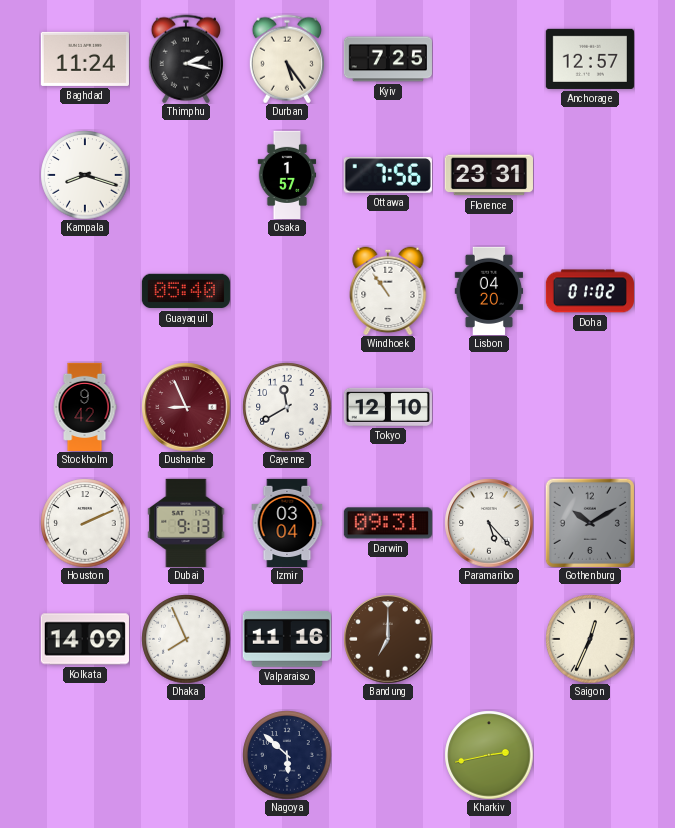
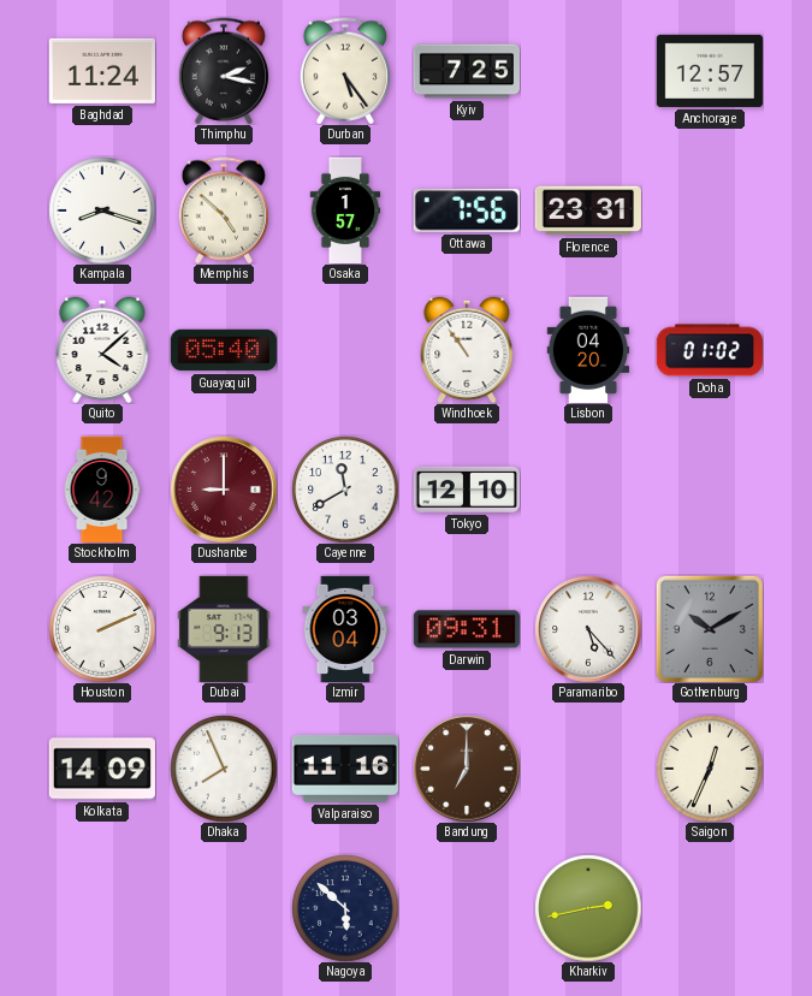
Memphis: none -> 4:52 (224, 211)
Quito: none -> 4:08 (102, 350)
Dushanbe: 8:56 -> 9:00 (224, 490)
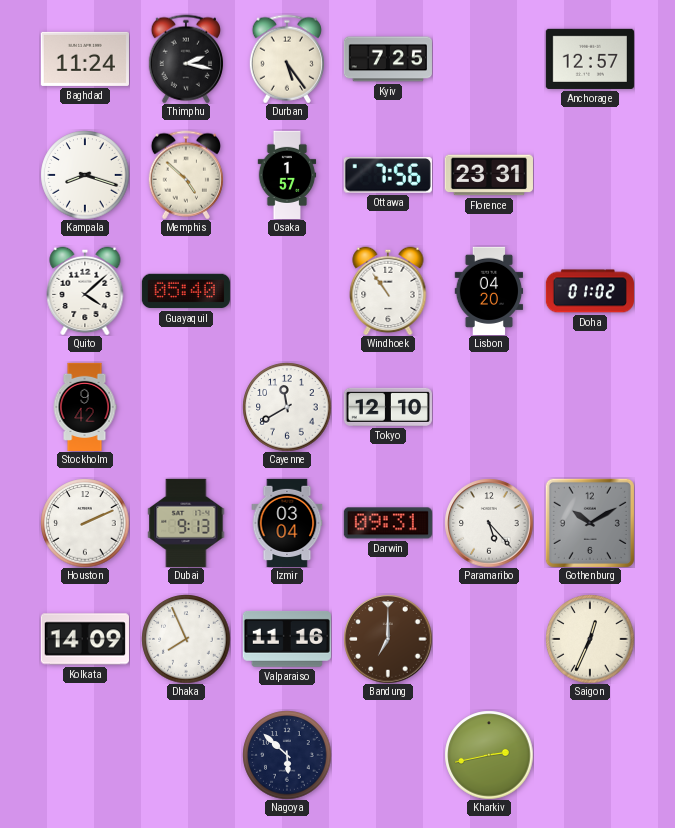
Dushanbe: 9:00 -> none (224, 490)
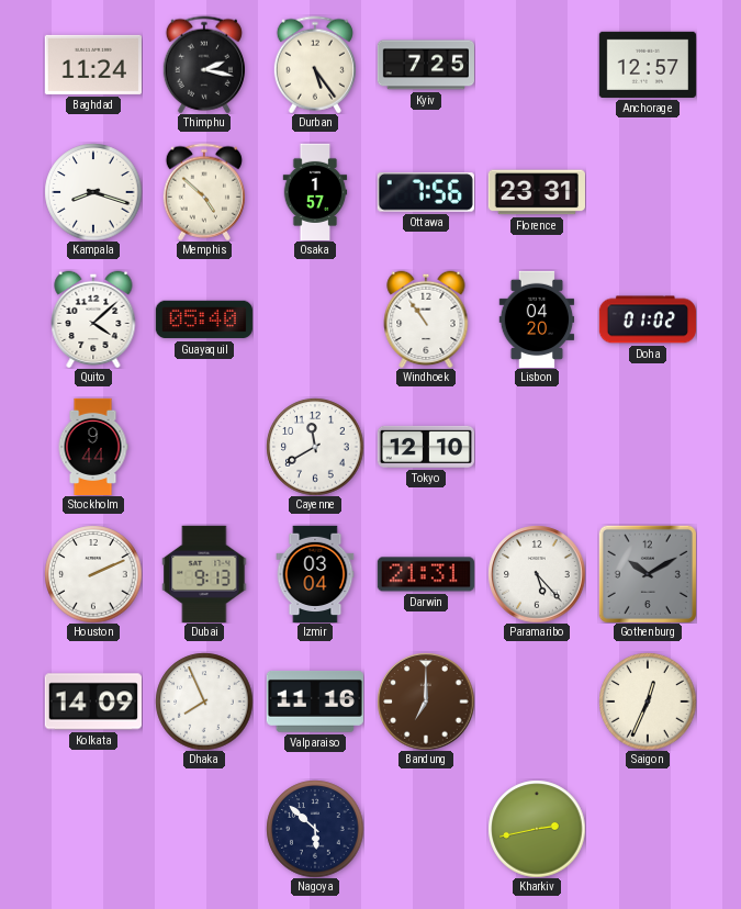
Stockholm: 9:42 -> 9:44 (93, 446)
Darwin: 09:31 -> 21:31 (426, 574)
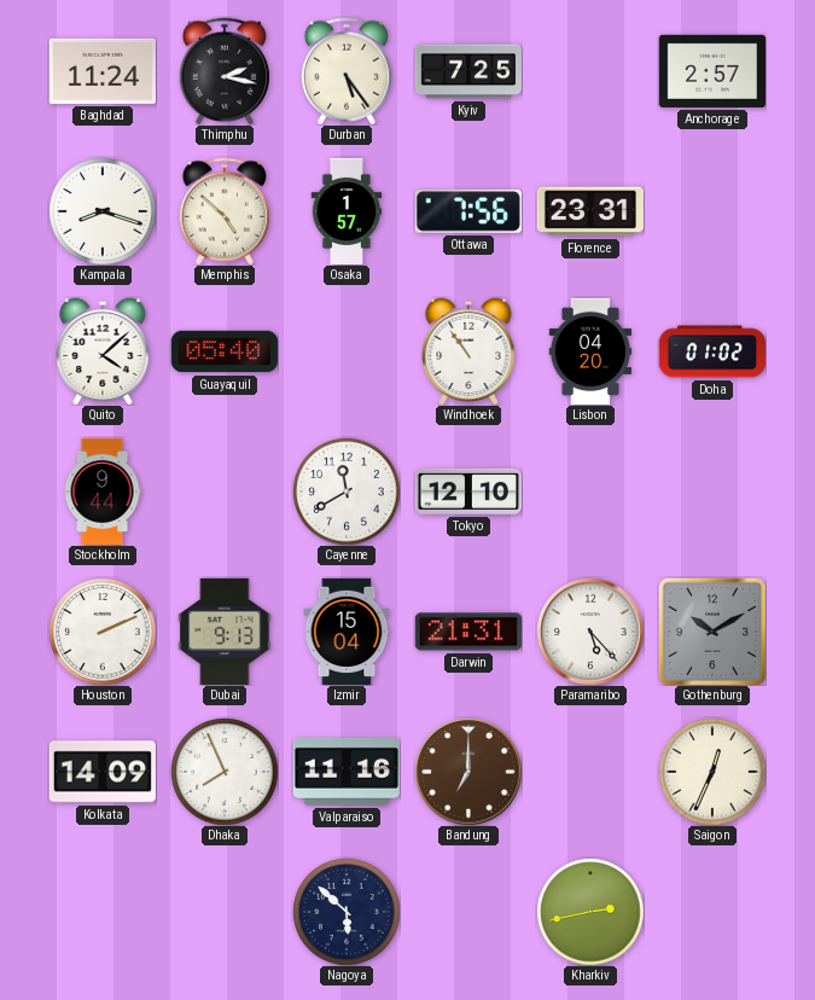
Anchorage: 12:57 -> 2:57 (712, 71)
Izmir: 03:04 -> 15:04 (347, 630)
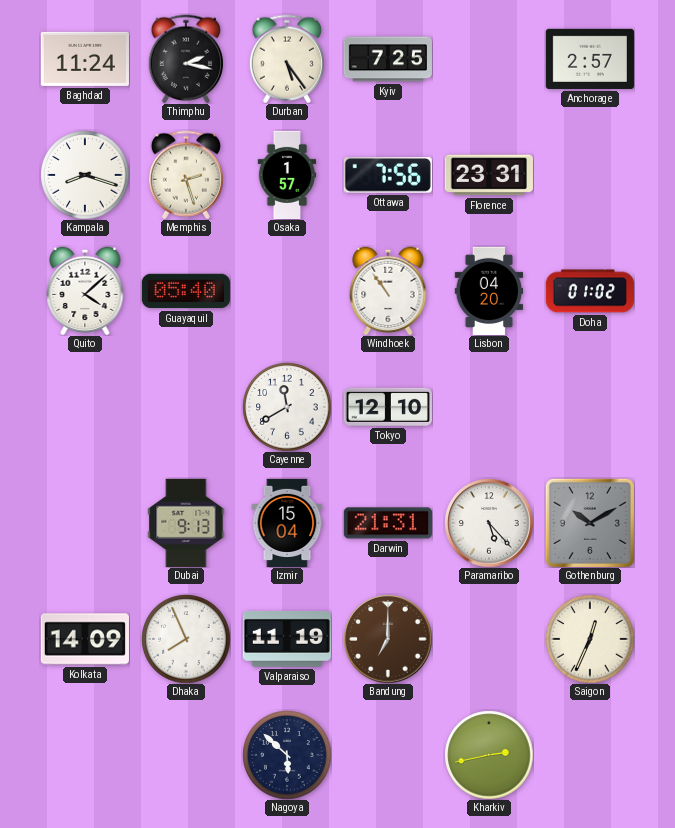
Memphis: 4:52 -> 2:27 (186, 175)
Stockholm: 9:44 -> none (103, 490)
Houston: 2:11 -> none (103, 632)
Valparaiso: 11:16 -> 11:19 (287, 639)
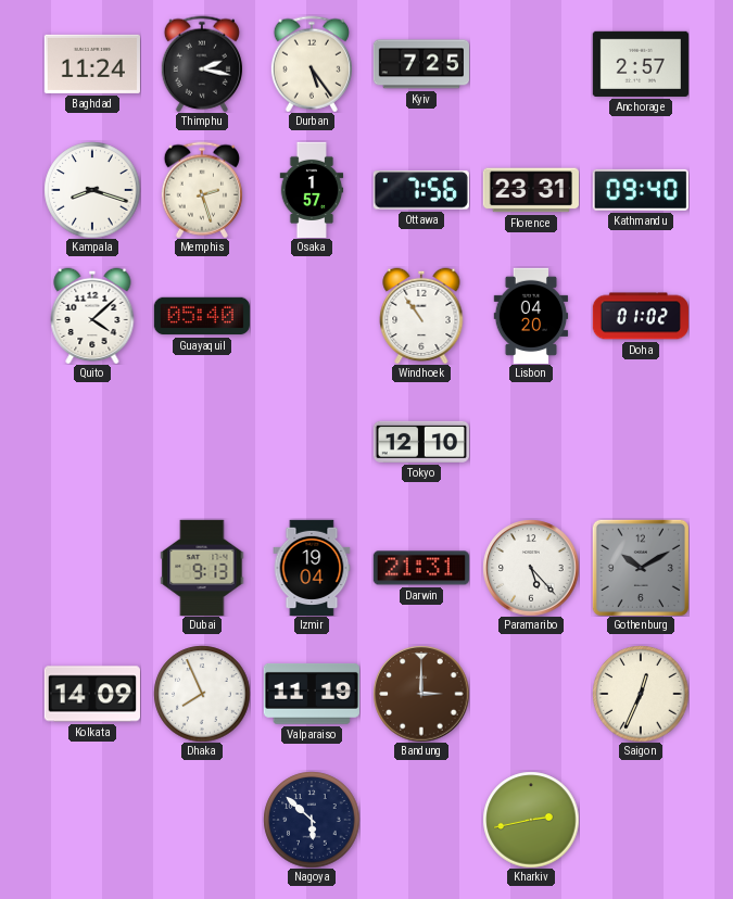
Kathmandu: none -> 09:40 (641, 190)
Cayenne: 11:40 -> none (287, 407)
Izmir: 15:04 -> 19:04 (312, 567)
Bandung: 7:00 -> 3:00 (421, 694)
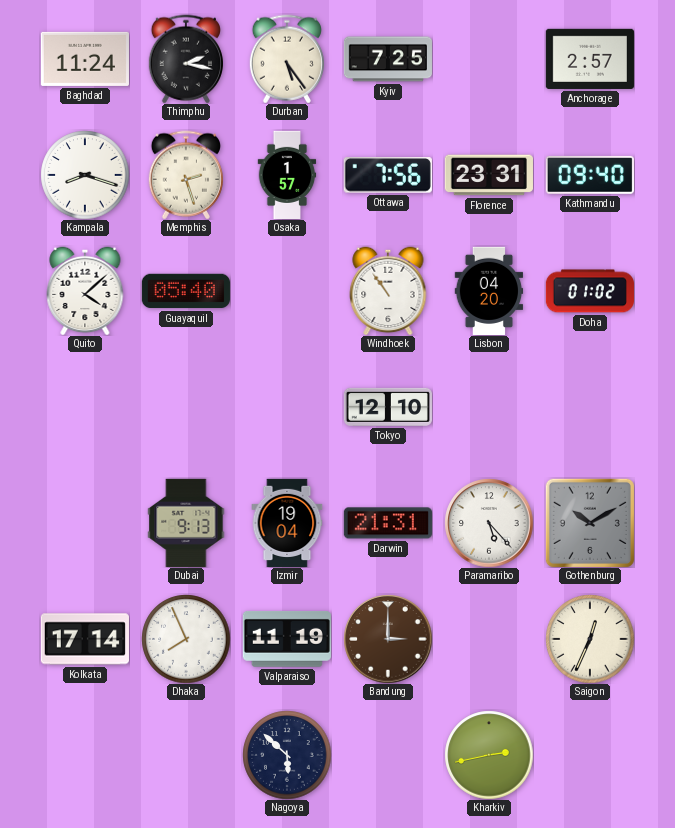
Kolkata: 14:09 -> 17:14 (85, 639)
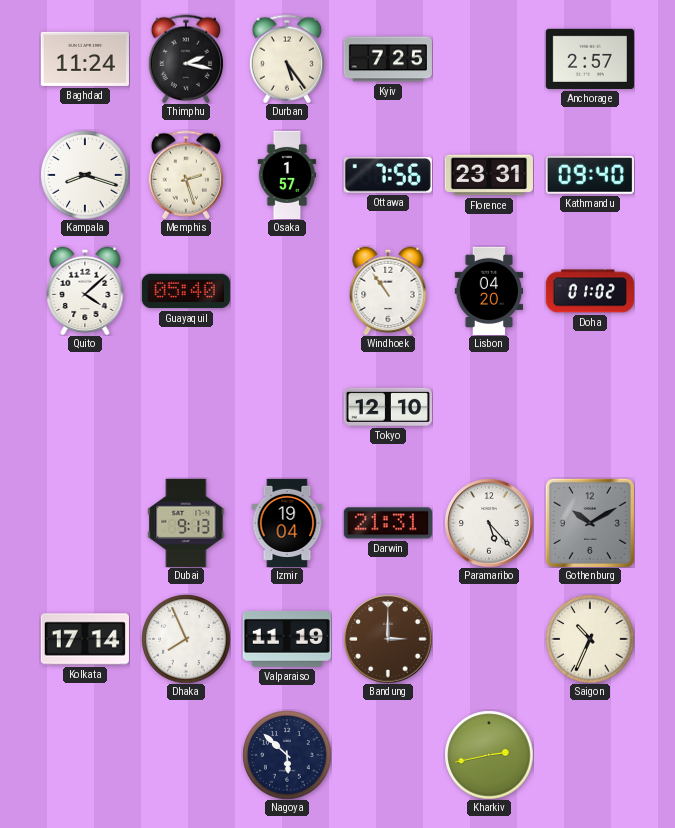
Saigon: 12:34 -> 10:34 (590, 639)
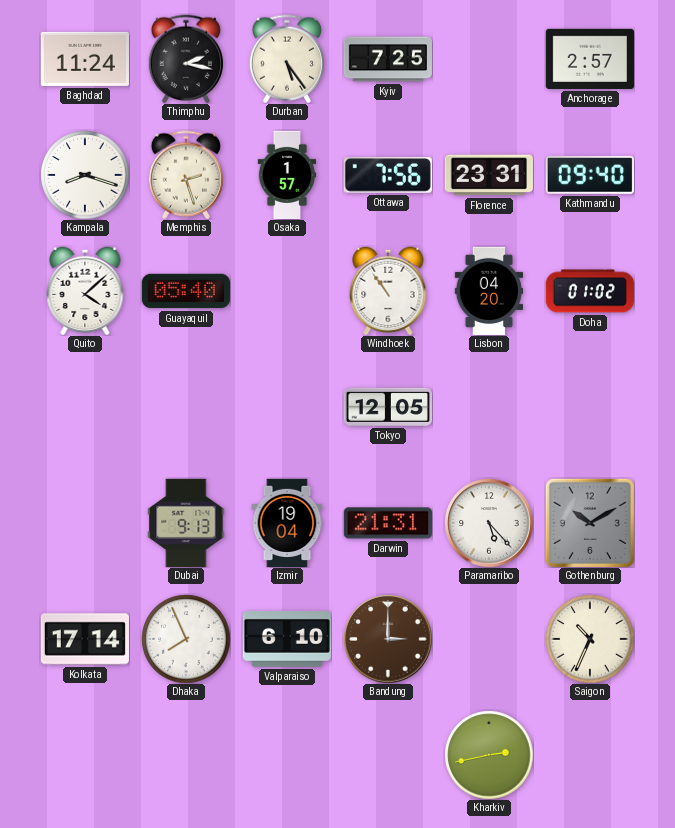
Tokyo: 12:10 -> 12:05 (388, 407)
Valparaiso: 11:19 -> 6:10 (287, 639)
Nagoya: 5:52 -> none (287, 755)
